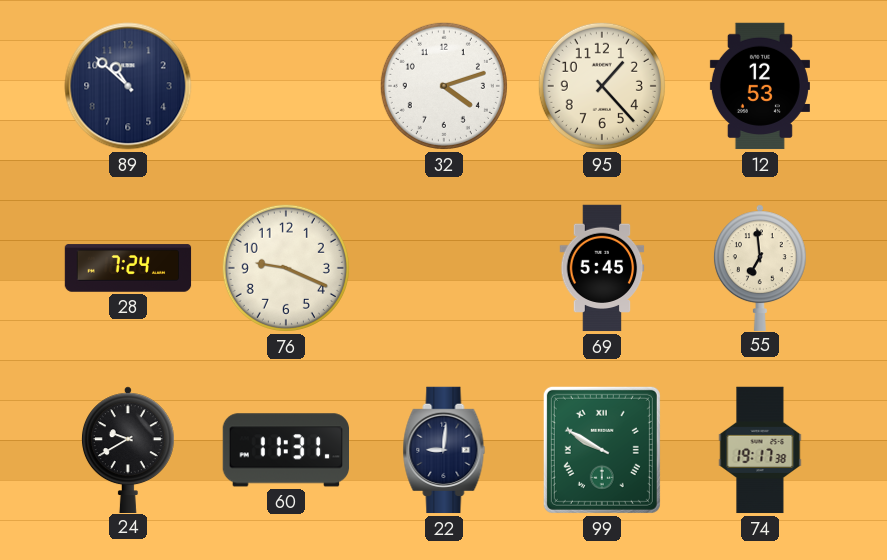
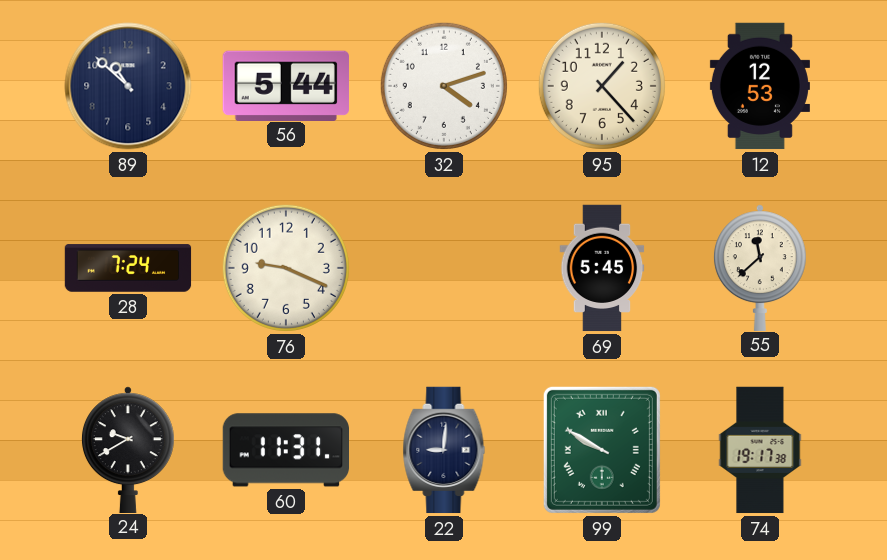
56: none -> 5:44 (286, 85)
55: 6:59 -> 11:38 (760, 267)
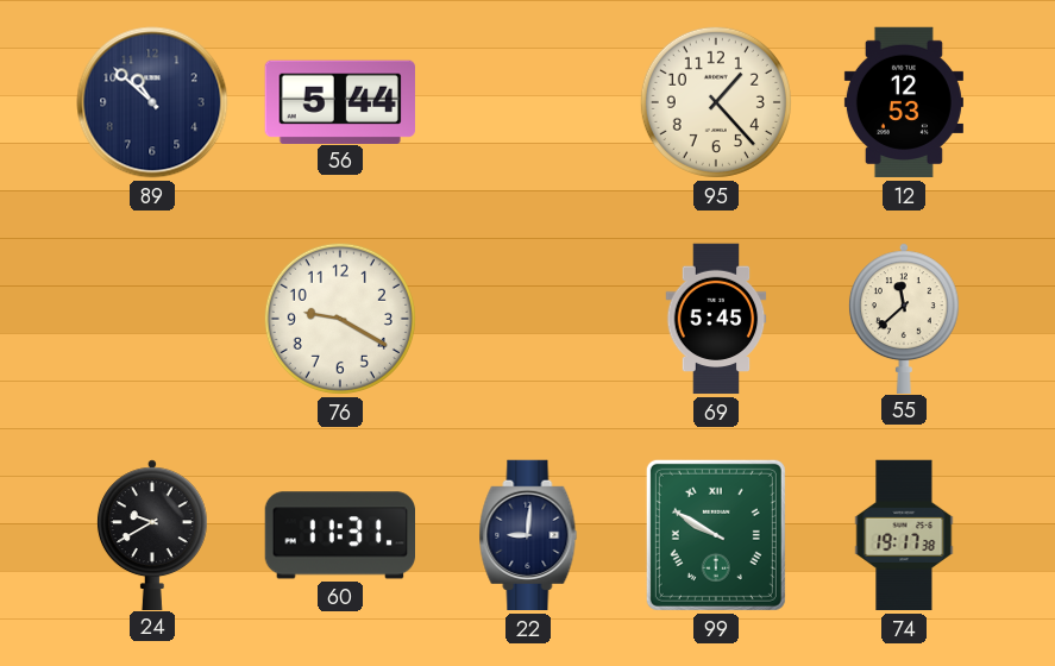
32: 4:12 -> none (444, 86)
28: 7:24 -> none (128, 268)
76: 9:19 -> 9:20 (340, 319)
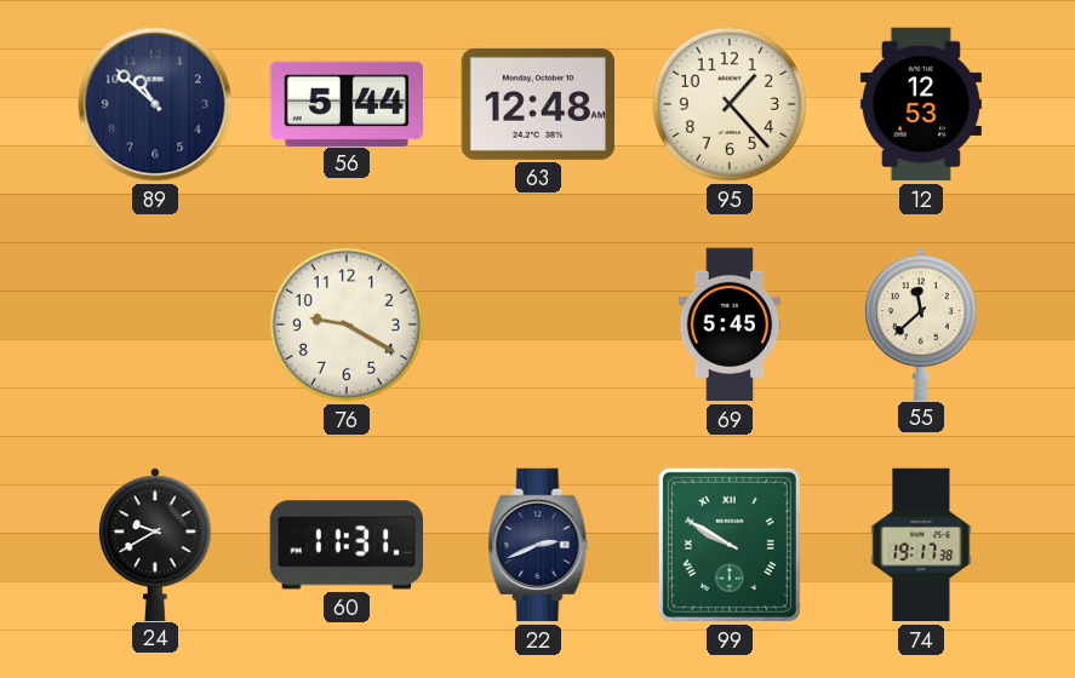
63: none -> 12:48 (537, 104)
22: 9:01 -> 2:41 (538, 545)
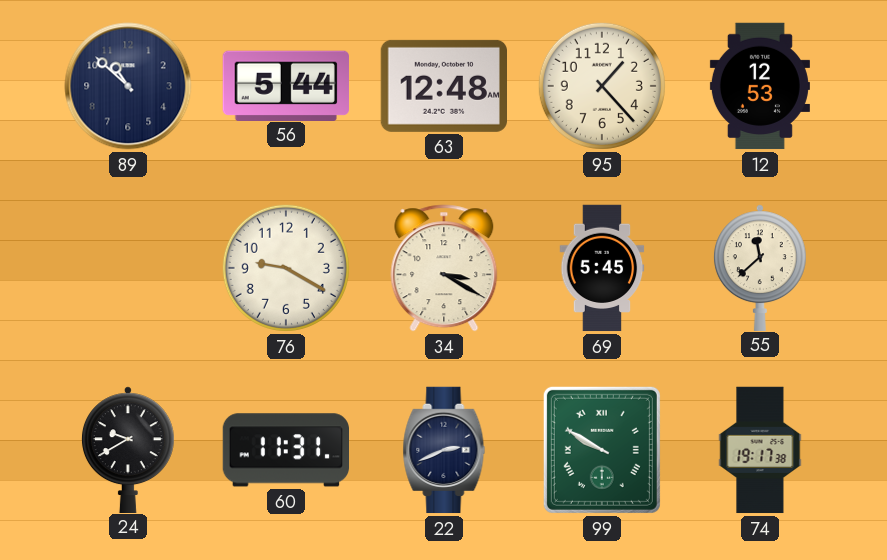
34: none -> 3:20 (444, 268)
